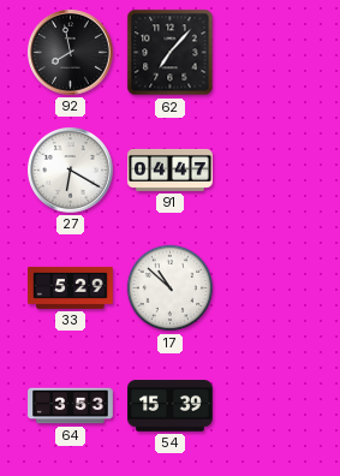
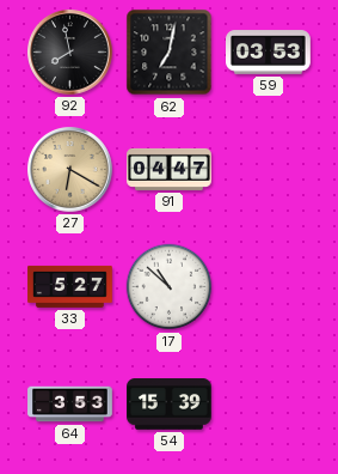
62: 7:07 -> 7:02 (170, 53)
59: none -> 03:53 (269, 53)
27 dial: white -> champagne (70, 170)
33: 5:29 -> 5:27 (70, 286)
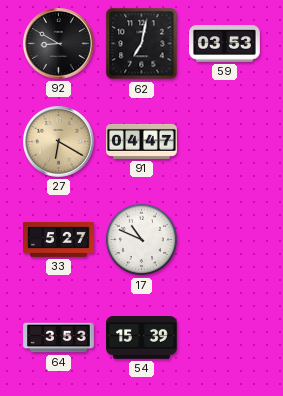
92: 7:58 -> 8:50 (59, 44)
17: 10:52 -> 10:49 (142, 240)
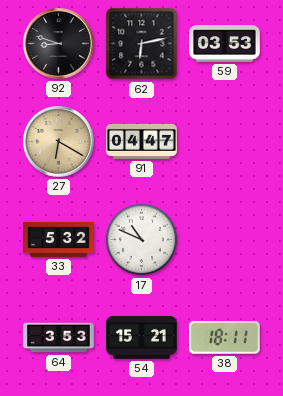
92: 8:50 -> 8:48 (59, 44)
62: 7:02 -> 6:13 (142, 44)
33: 5:27 -> 5:32 (59, 239)
54: 15:39 -> 15:21 (142, 338)
38: none -> 18:11 (224, 338)
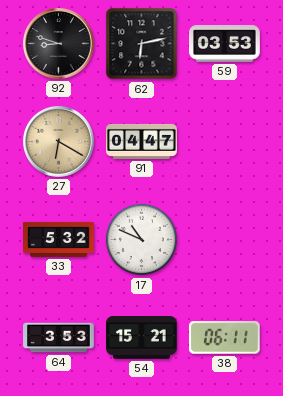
38: 18:11 -> 06:11 (224, 338)
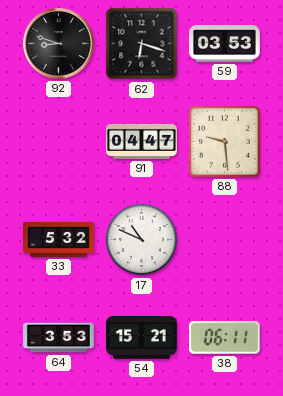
62: 6:13 -> 6:18 (142, 44)
27: 6:20 -> none (59, 142)
88: none -> 9:29 (224, 141)
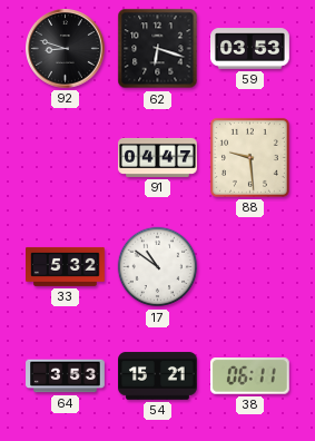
17: 10:49 -> 10:51 (158, 267)
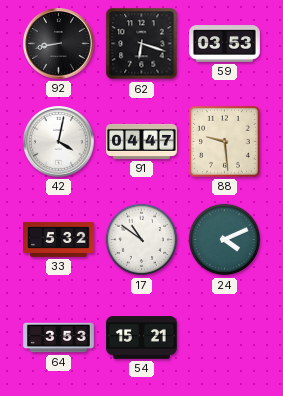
92: 8:48 -> 8:43 (59, 44)
42: none -> 4:02 (59, 142)
24: none -> 4:11 (225, 240)
38: 06:11 -> none (249, 376)
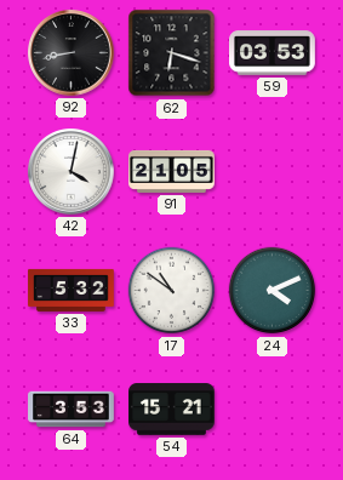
91: 04:47 -> 21:05 (172, 171)
88: 9:29 -> none (224, 141)
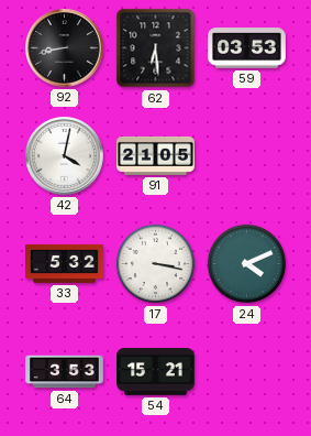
62: 6:18 -> 6:29 (156, 48)
17: 10:51 -> 3:17 (156, 264)
